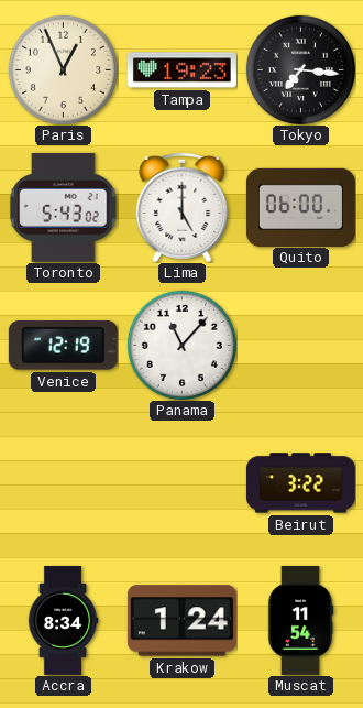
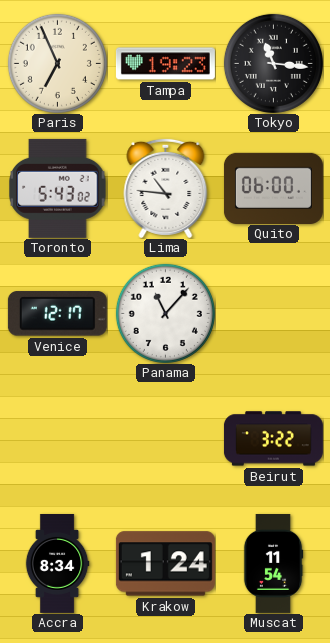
Paris: 12:56 -> 6:56 (57, 63)
Tokyo: 7:16 -> 11:16 (273, 63)
Lima: 5:00 -> 10:46 (166, 188)
Venice: 12:19 -> 12:17 (57, 314)
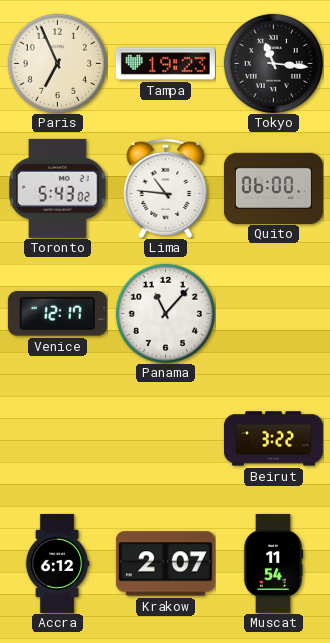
Accra: 8:34 -> 6:12 (57, 563)
Krakow: 1:24 -> 2:07 (165, 564)
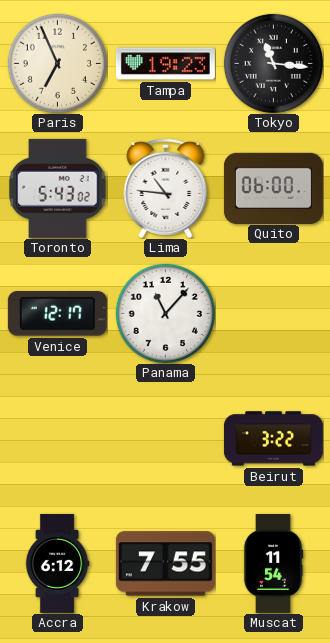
Krakow: 2:07 -> 7:55 (165, 564)
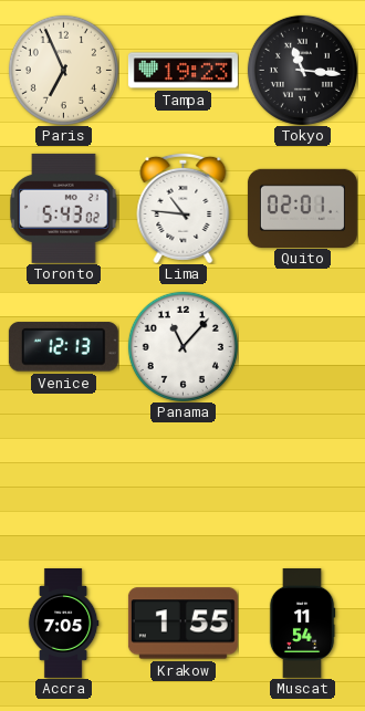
Quito: 06:00 -> 02:01 (302, 208)
Venice: 12:17 -> 12:13 (63, 347)
Beirut: 3:22 -> none (273, 439)
Accra: 6:12 -> 7:05 (63, 623)
Krakow: 7:55 -> 1:55 (182, 624)
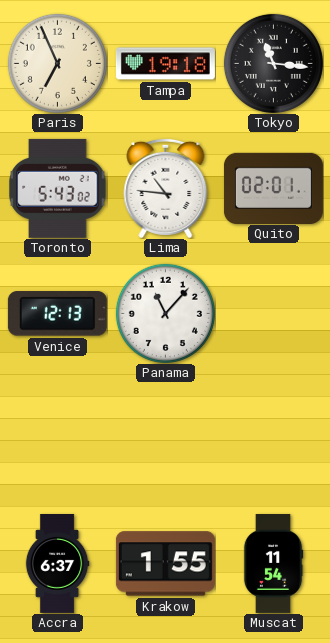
Tampa: 19:23 -> 19:18 (165, 64)
Accra: 7:05 -> 6:37 (57, 563)
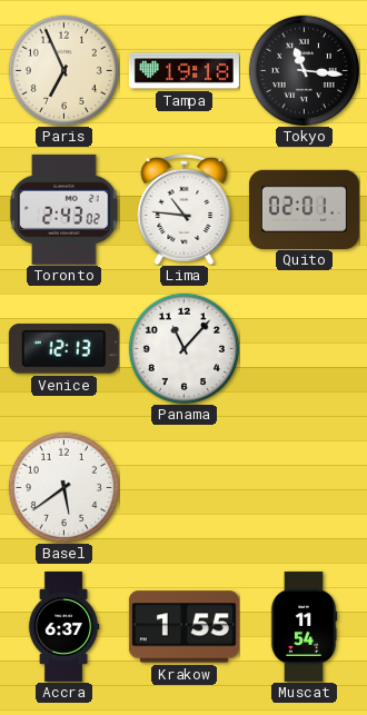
Toronto: 5:43 -> 2:43 (65, 209)
Basel: none -> 5:39 (63, 487)
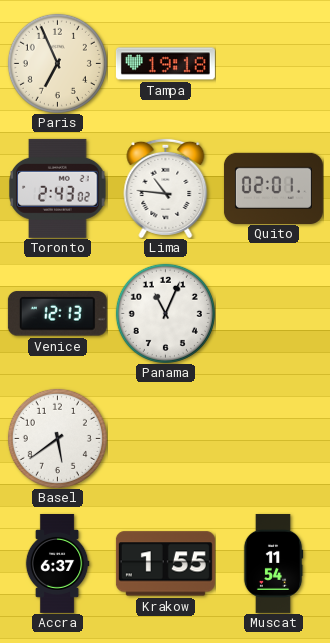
Tokyo: 11:16 -> none (304, 70)
Panama: 11:07 -> 11:04 (165, 313)
